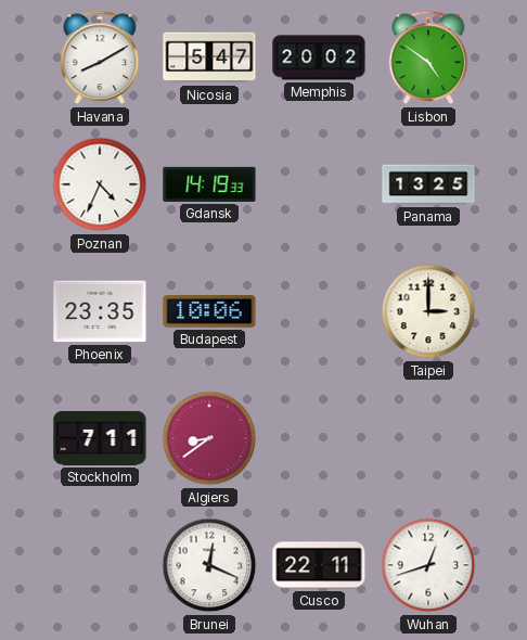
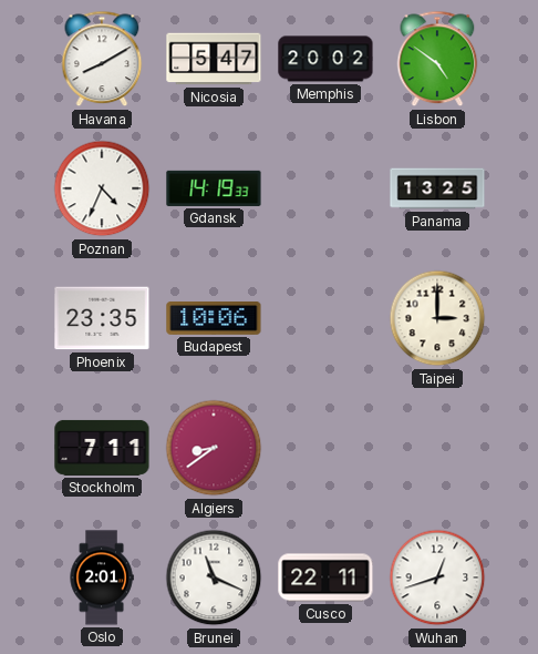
Oslo: none -> 2:01 (102, 578)
Brunei: 12:19 -> 11:19 (214, 578)
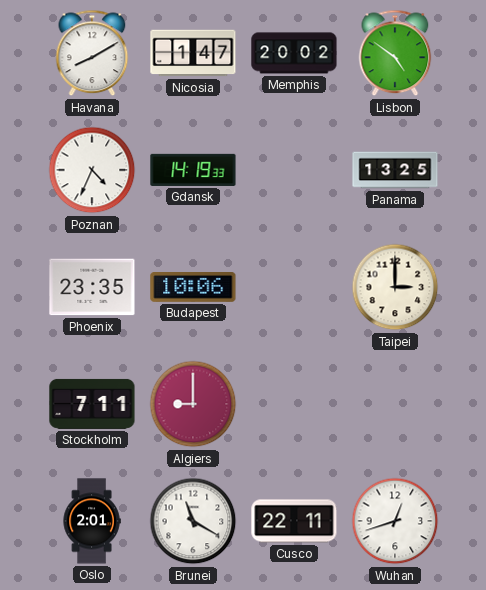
Nicosia: 5:47 -> 1:47 (193, 53)
Algiers: 8:39 -> 9:00 (193, 404)
Brunei: 11:19 -> 11:20 (193, 521)
